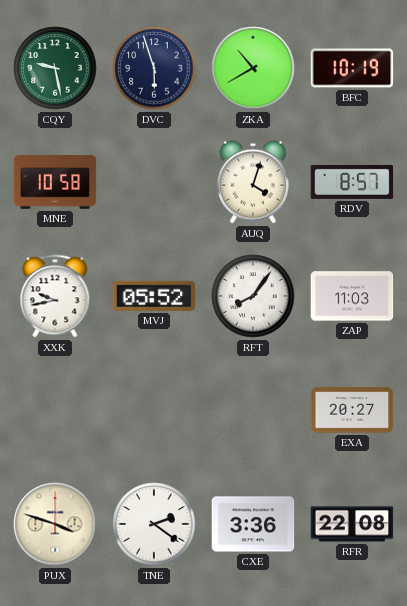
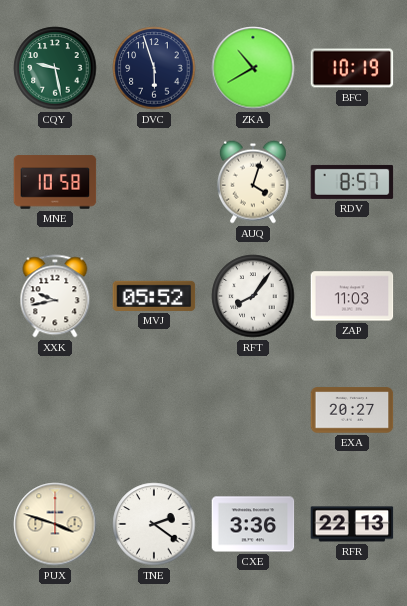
RFR: 22:08 -> 22:13 (352, 524)
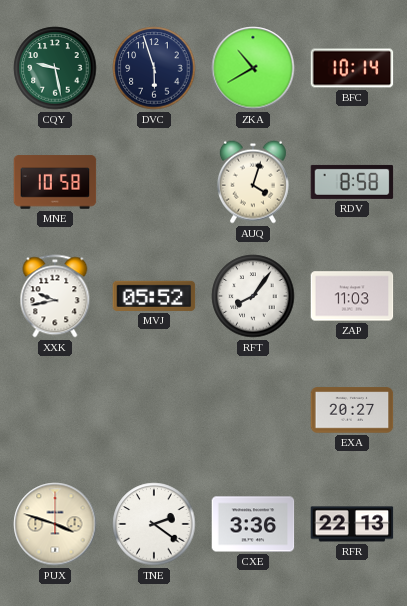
BFC: 10:19 -> 10:14 (352, 68)
RDV: 8:57 -> 8:58 (352, 182)
